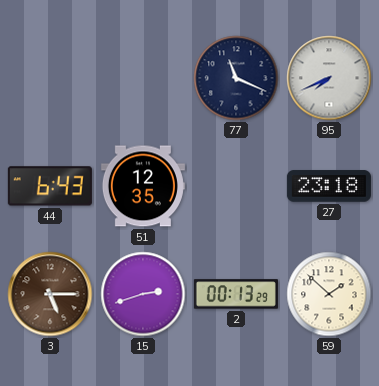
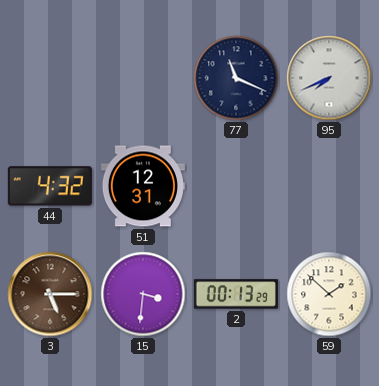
44: 6:43 -> 4:32 (50, 186)
51: 12:35 -> 12:31 (143, 186)
27: 23:18 -> none (329, 186)
15: 2:42 -> 3:31 (143, 294)
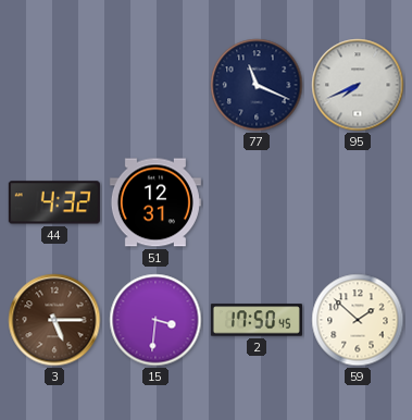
2: 00:13 -> 17:50 (257, 320)
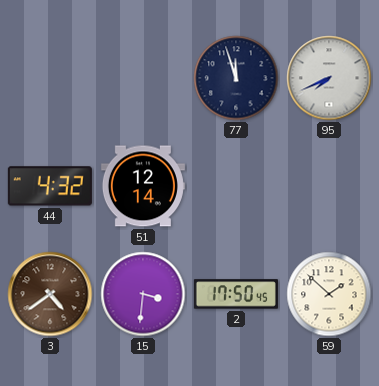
77: 11:19 -> 11:57 (236, 78)
51: 12:31 -> 12:14 (143, 186)
3: 5:15 -> 4:39 (50, 294)
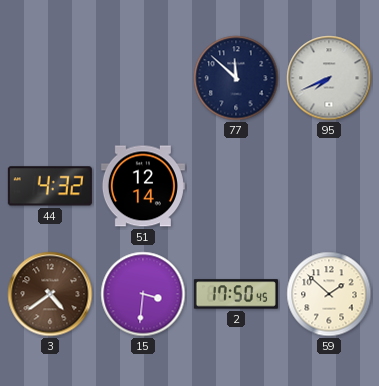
77: 11:57 -> 11:52 (236, 78)
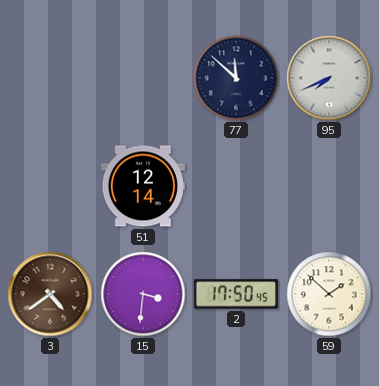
44: 4:32 -> none (50, 186)
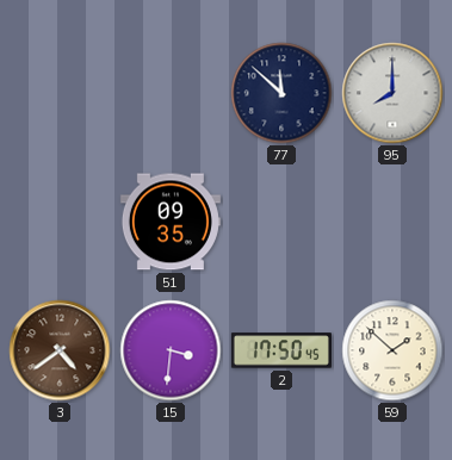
95: 7:41 -> 8:00 (392, 93)
51: 12:14 -> 09:35 (171, 222)
